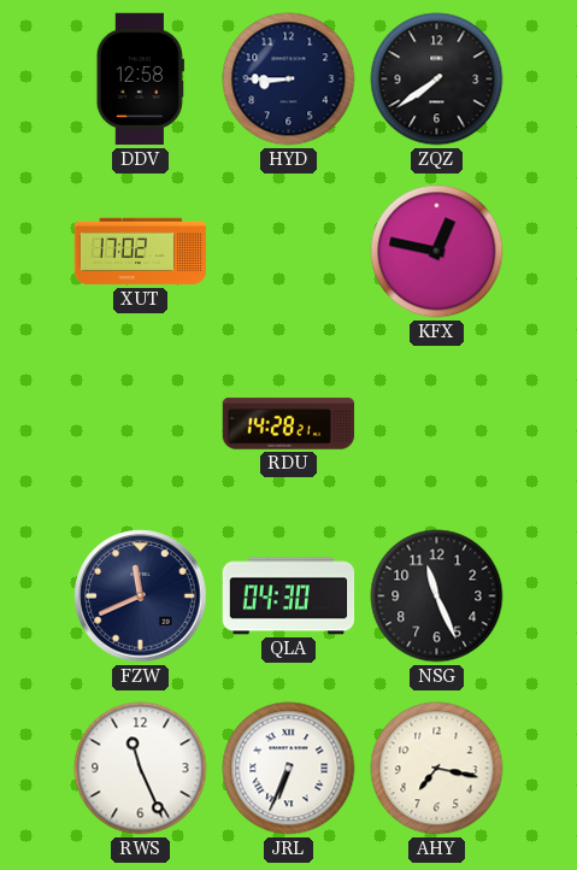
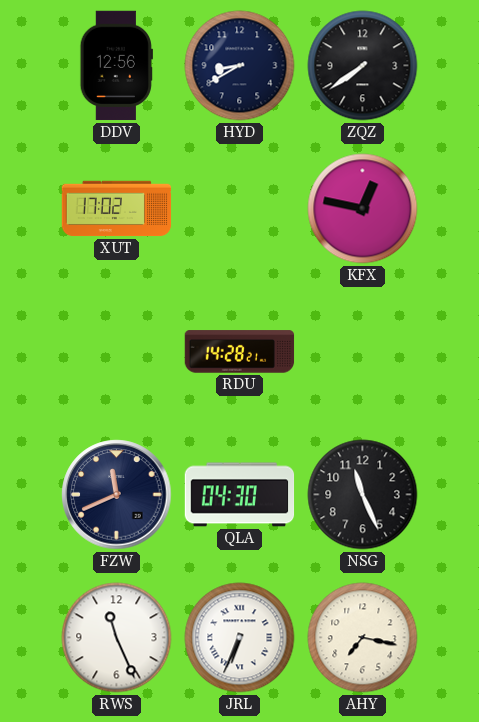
DDV: 12:58 -> 12:56 (116, 66)
HYD: 8:45 -> 8:40 (240, 66)
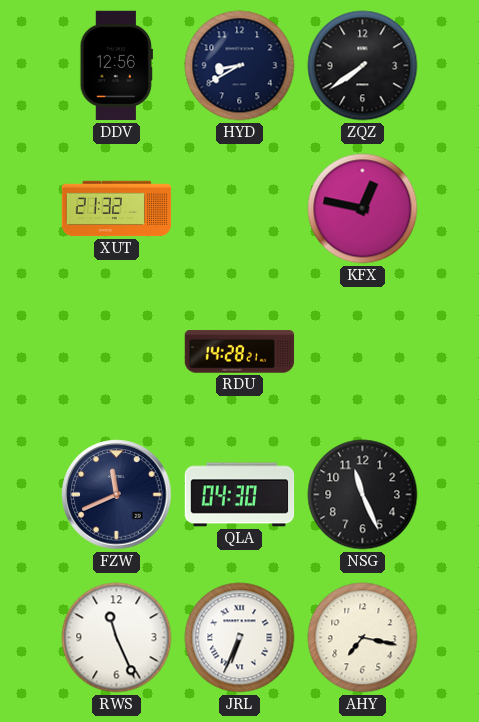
XUT: 17:02 -> 21:32 (117, 209)
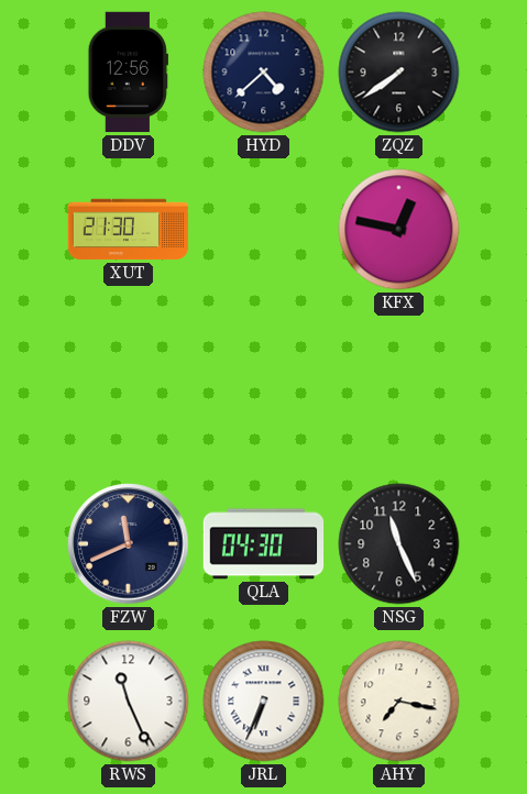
HYD: 8:40 -> 4:38 (264, 73)
XUT: 21:32 -> 21:30 (129, 230)
RDU: 14:28 -> none (240, 352)
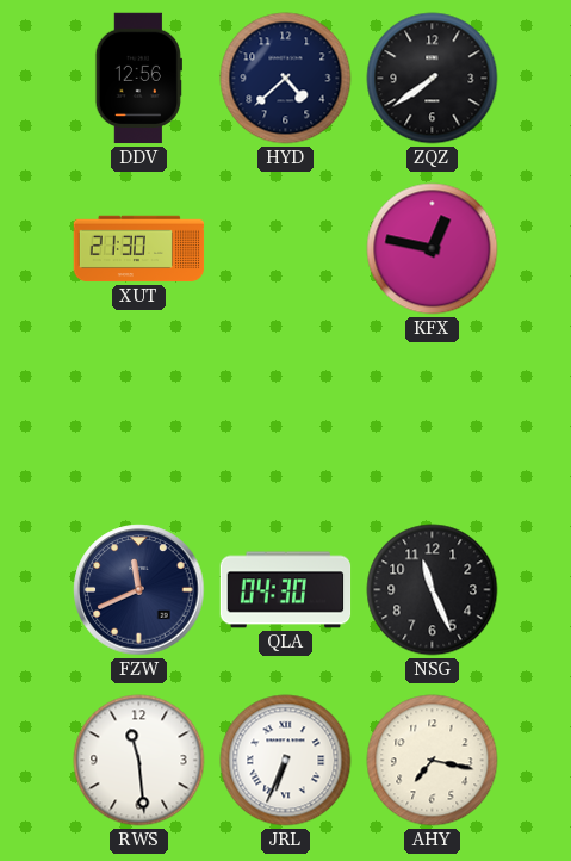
RWS: 11:26 -> 11:29 (139, 761)
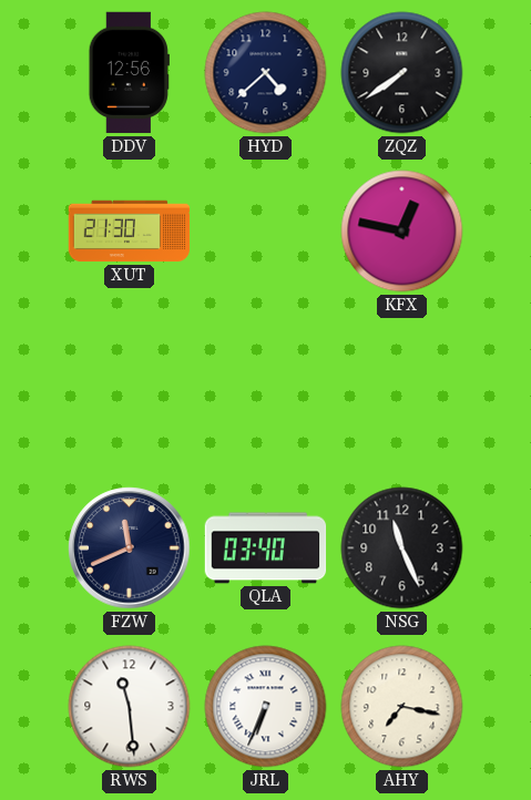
QLA: 04:30 -> 03:40 (266, 548)
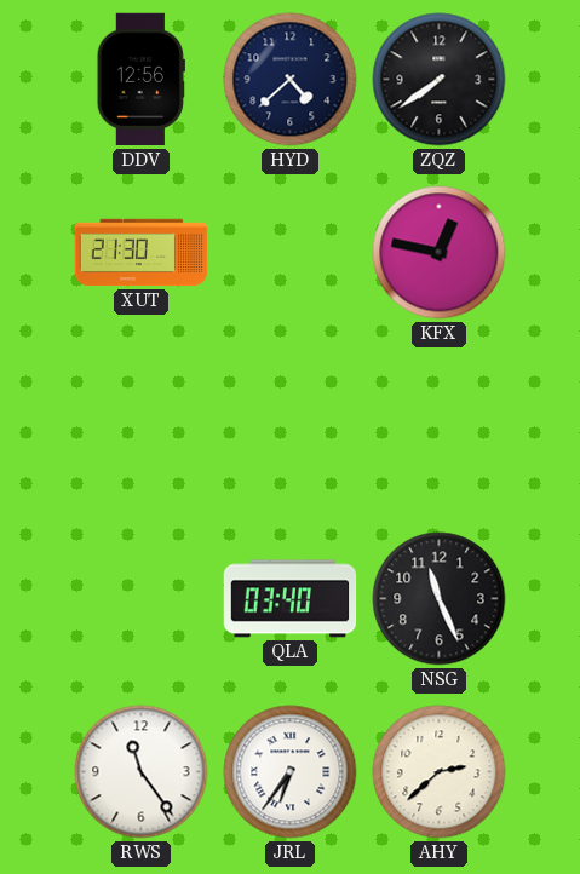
FZW: 11:41 -> none (130, 548)
RWS: 11:29 -> 11:24 (142, 772)
JRL: 6:34 -> 6:36 (291, 772)
AHY: 7:17 -> 2:38 (440, 772)
